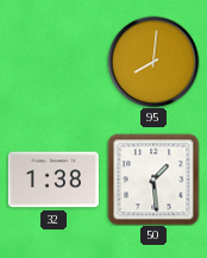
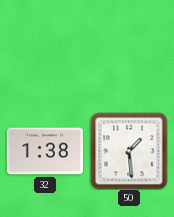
95: 8:01 -> none (153, 62)
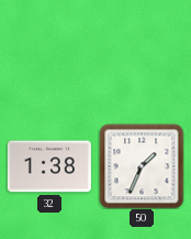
50: 1:29 -> 1:34 (142, 166)
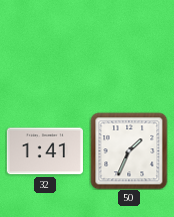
32: 1:38 -> 1:41 (45, 151)
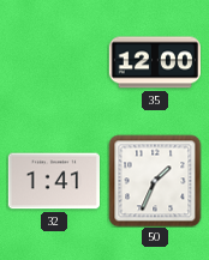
35: none -> 12:00 (155, 62)
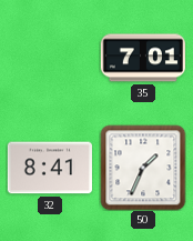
35: 12:00 -> 7:01 (143, 58)
32: 1:41 -> 8:41 (50, 168)
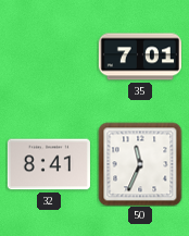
50: 1:34 -> 11:34 (140, 164)
